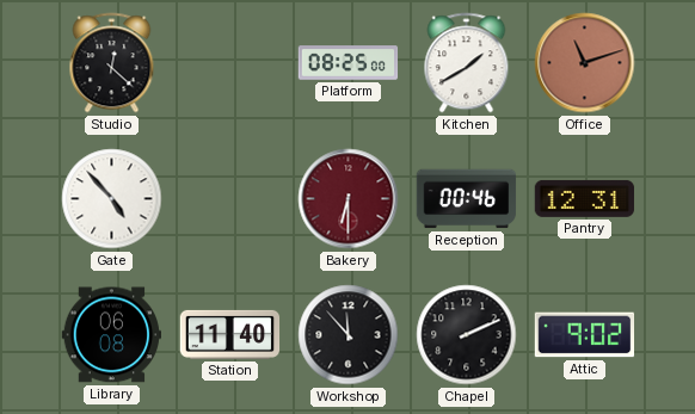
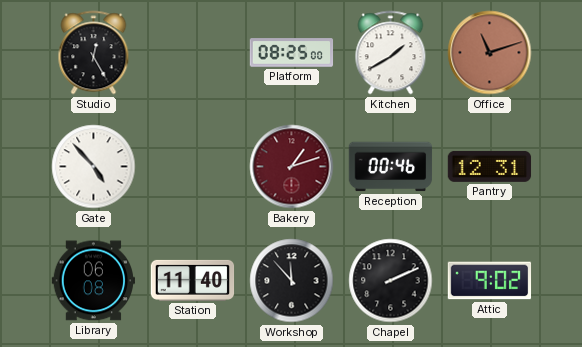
Studio: 12:22 -> 12:25 (94, 53)
Bakery: 6:30 -> 1:12 (292, 167)
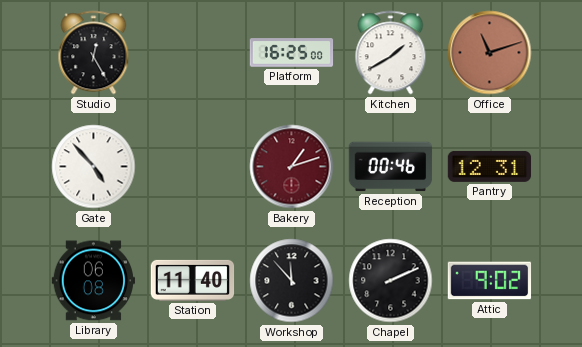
Platform: 08:25 -> 16:25 (292, 53)
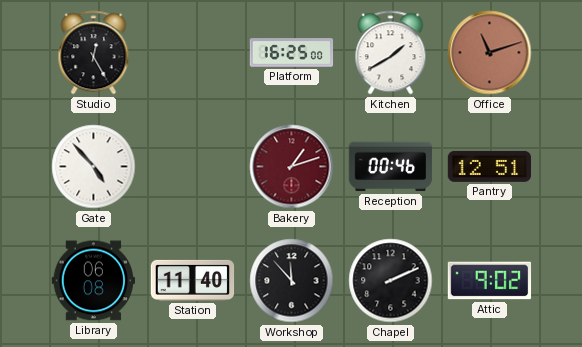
Pantry: 12:31 -> 12:51 (490, 166)
